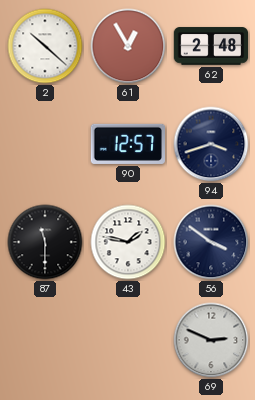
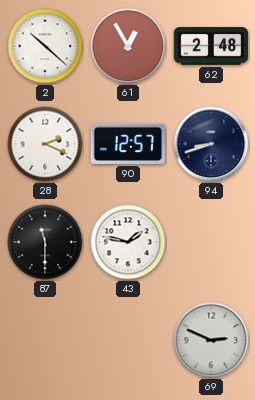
28: none -> 2:19 (45, 144)
94: 3:42 -> 8:42 (211, 144)
56: 3:51 -> none (211, 242)
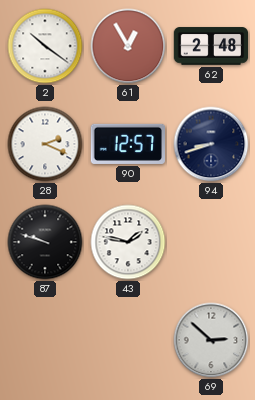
2: 10:22 -> 10:21 (45, 46)
87: 11:30 -> 9:48 (45, 242)
69: 2:49 -> 2:52 (211, 340)
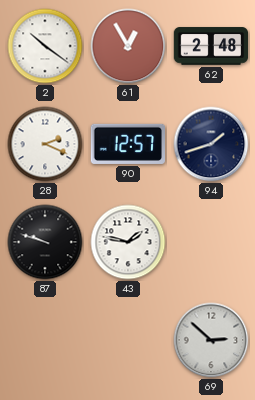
94: 8:42 -> 1:42 (211, 144)
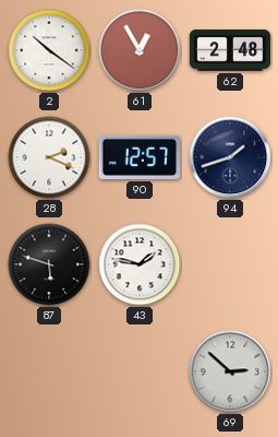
87: 9:48 -> 5:48 (49, 264)
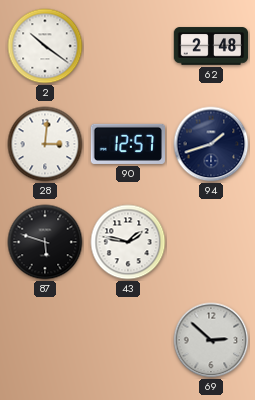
61: 12:55 -> none (140, 50)
28: 2:19 -> 3:01 (45, 144)
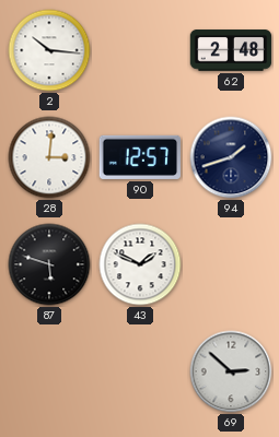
2: 10:21 -> 10:16 (49, 50)
43: 1:47 -> 1:49 (140, 264)
